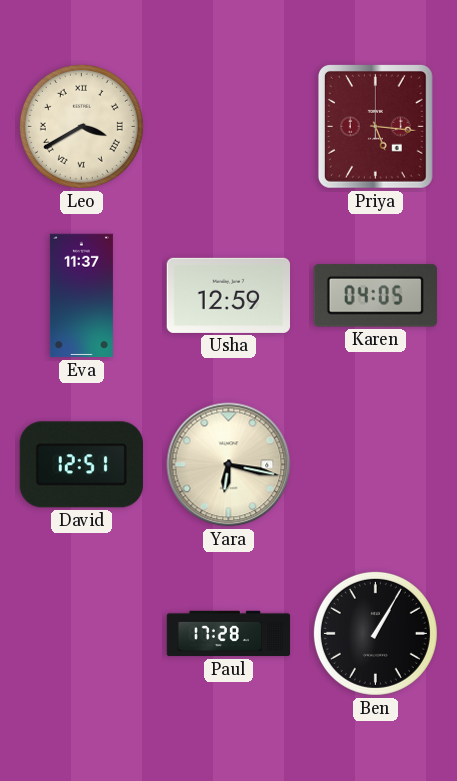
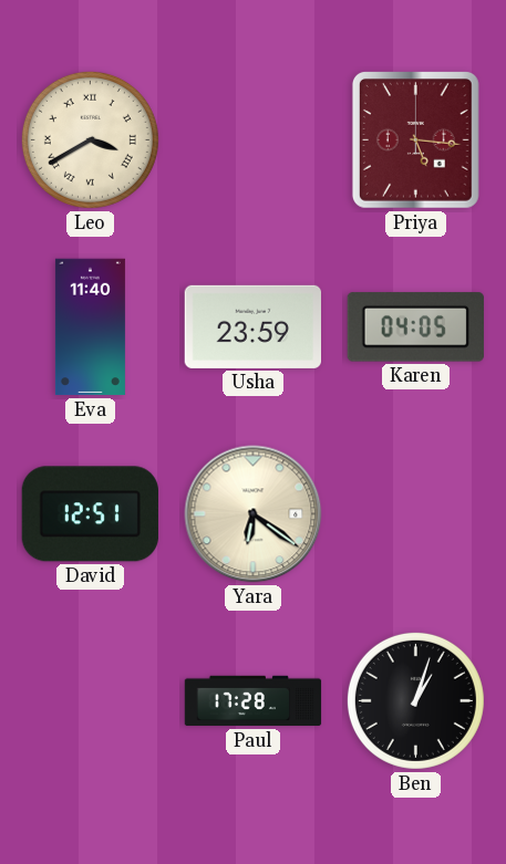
Eva: 11:37 -> 11:40 (90, 327)
Usha: 12:59 -> 23:59 (252, 326)
Yara: 6:17 -> 6:21 (254, 514)
Ben: 1:05 -> 1:03 (415, 700)
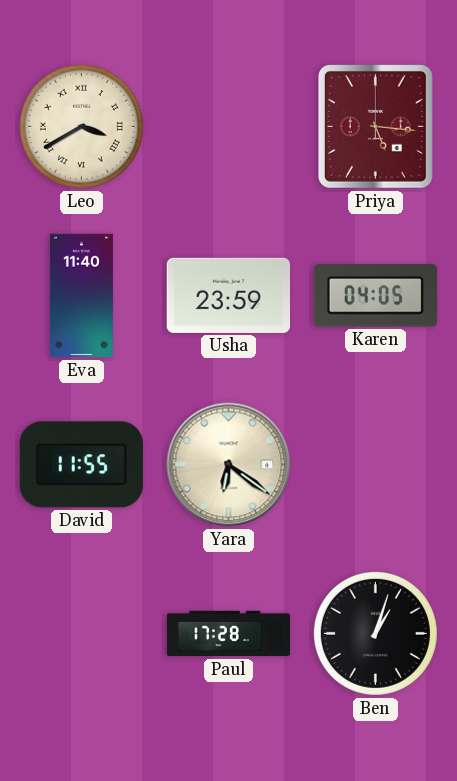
David: 12:51 -> 11:55 (81, 465)
